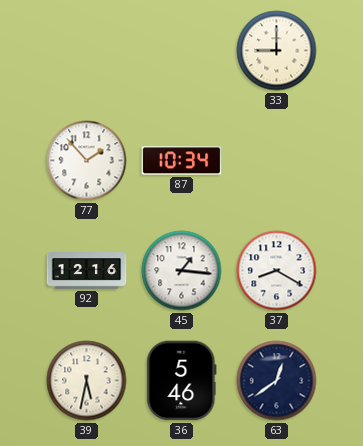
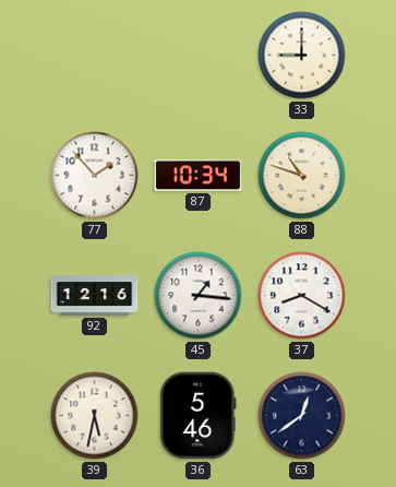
88: none -> 10:48 (302, 176)
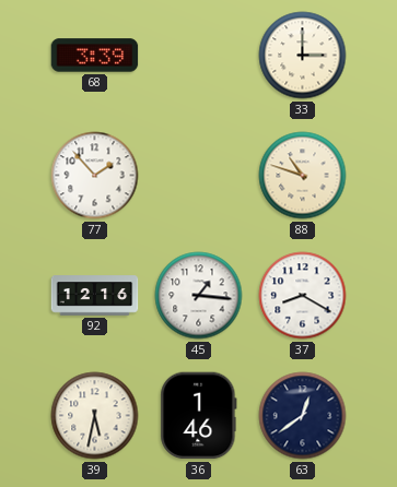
68: none -> 3:39 (95, 56)
33: 9:00 -> 3:00 (303, 56)
87: 10:34 -> none (199, 176)
36: 5:46 -> 1:46 (199, 416)
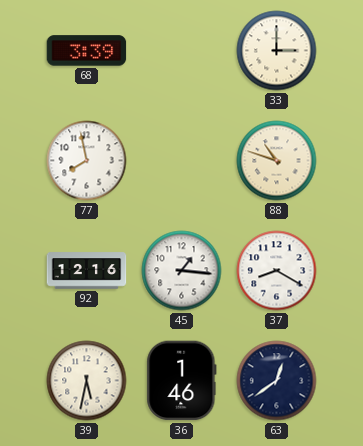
77: 1:53 -> 7:58 (87, 161)
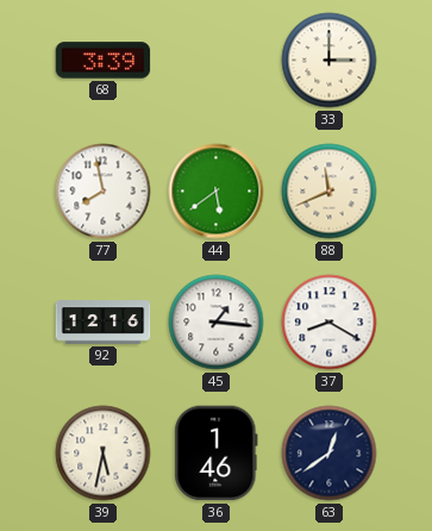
44: none -> 5:39 (217, 192)
88: 10:48 -> 11:41 (330, 192)
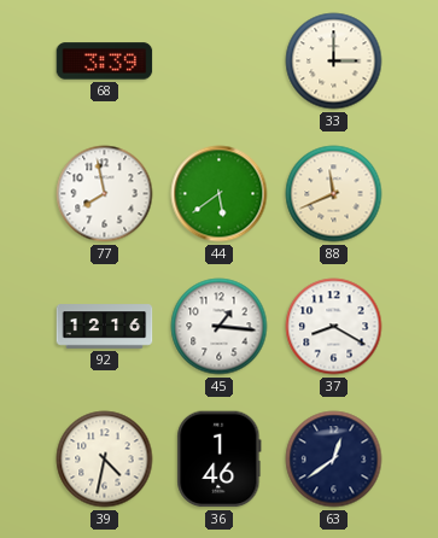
39: 5:32 -> 4:32 (105, 460)
